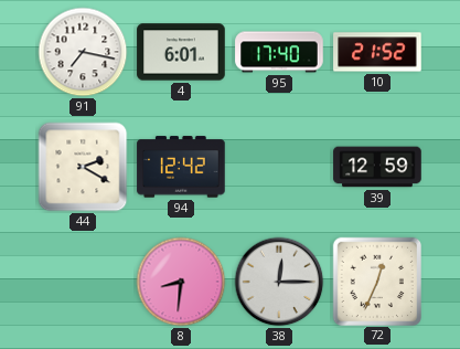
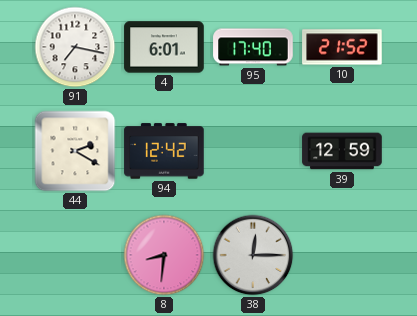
72: 12:34 -> none (376, 281)
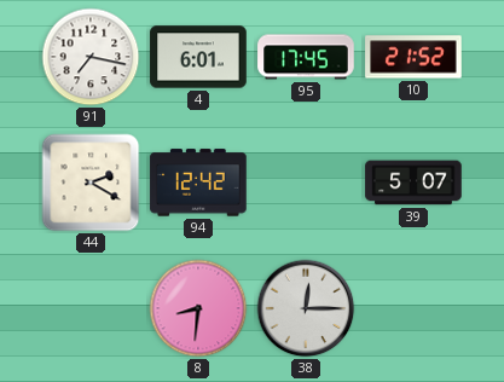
95: 17:40 -> 17:45 (306, 57)
39: 12:59 -> 5:07 (413, 183)
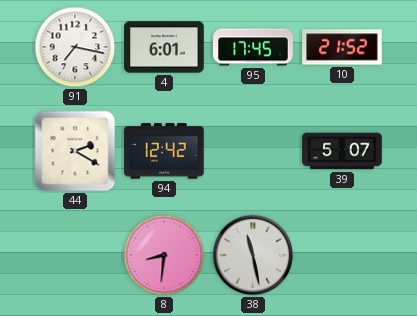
38: 12:15 -> 11:28 (253, 255)
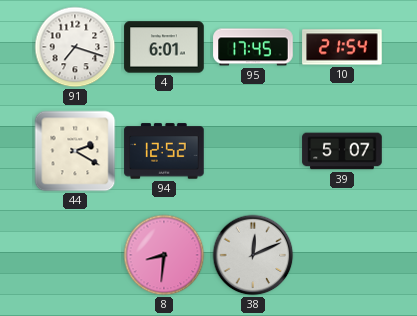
91: 7:17 -> 7:18 (75, 47)
10: 21:52 -> 21:54 (342, 47)
94: 12:42 -> 12:52 (164, 151)
38: 11:28 -> 12:11 (253, 255)
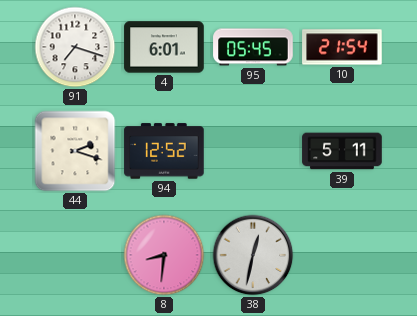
95: 17:45 -> 05:45 (253, 47)
44: 2:20 -> 2:18 (75, 151)
39: 5:07 -> 5:11 (342, 151)
38: 12:11 -> 12:32 (253, 255)
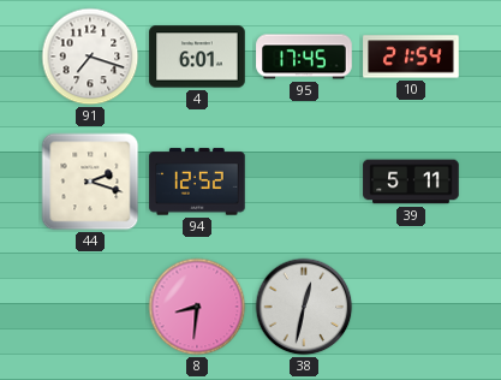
95: 05:45 -> 17:45 (304, 57)
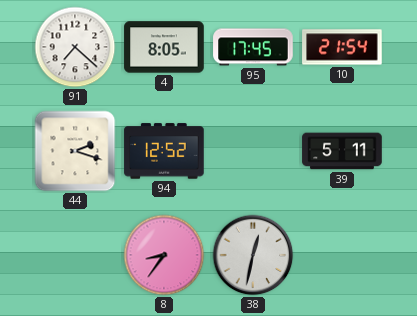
91: 7:18 -> 7:22 (75, 47)
4: 6:01 -> 8:05 (164, 47)
8: 8:31 -> 8:36 (164, 255)
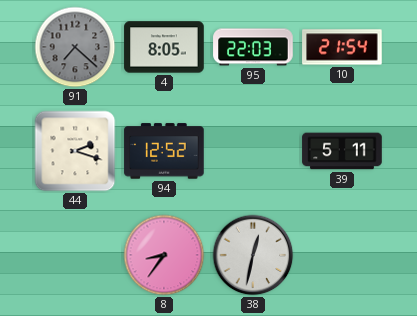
91 dial: white -> grey (75, 47)
95: 17:45 -> 22:03 (253, 47)
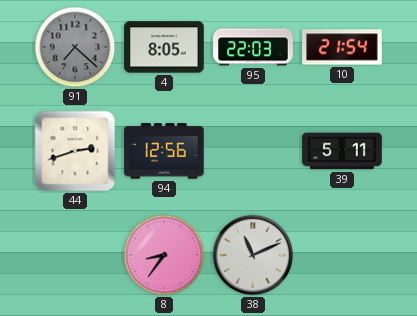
44: 2:18 -> 2:42 (75, 151)
94: 12:52 -> 12:56 (164, 151)
38: 12:32 -> 11:11 (253, 255)
